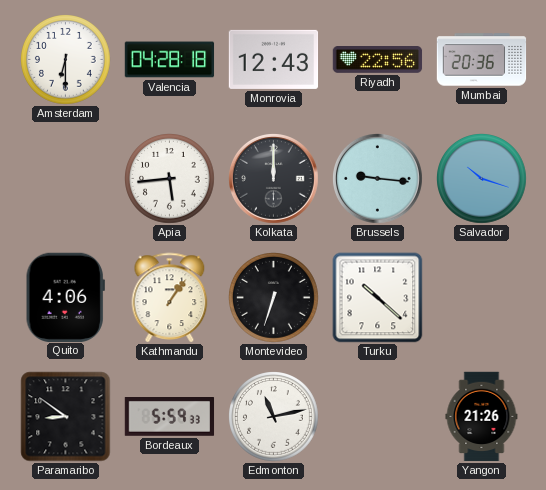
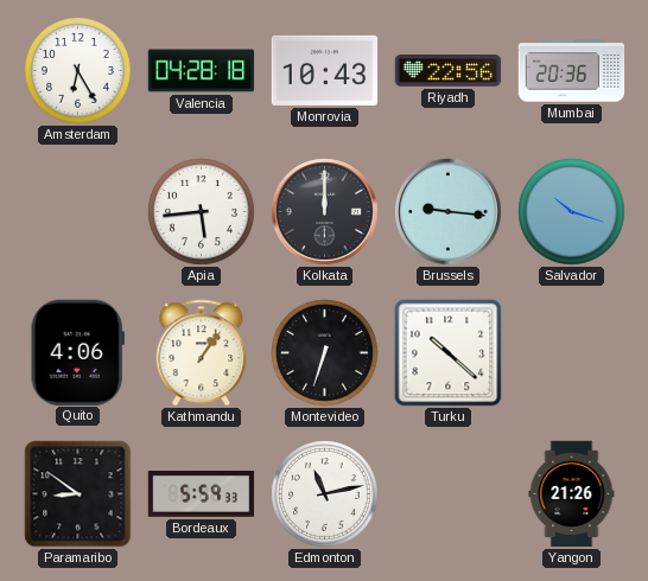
Amsterdam: 6:30 -> 6:25 (78, 71)
Monrovia: 12:43 -> 10:43 (325, 70)
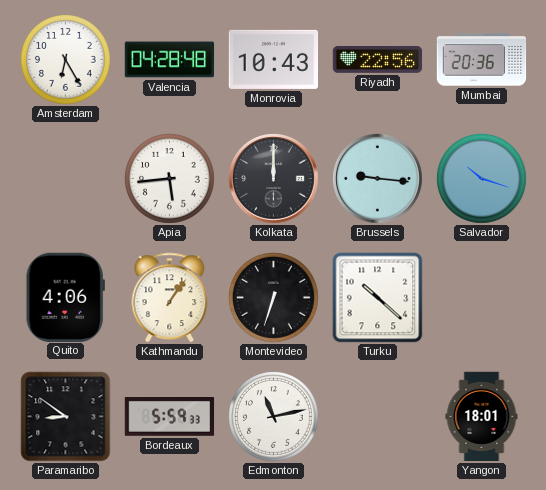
Valencia: 04:28:18 -> 04:28:48 (170, 60)
Yangon: 21:26 -> 18:01 (482, 417)
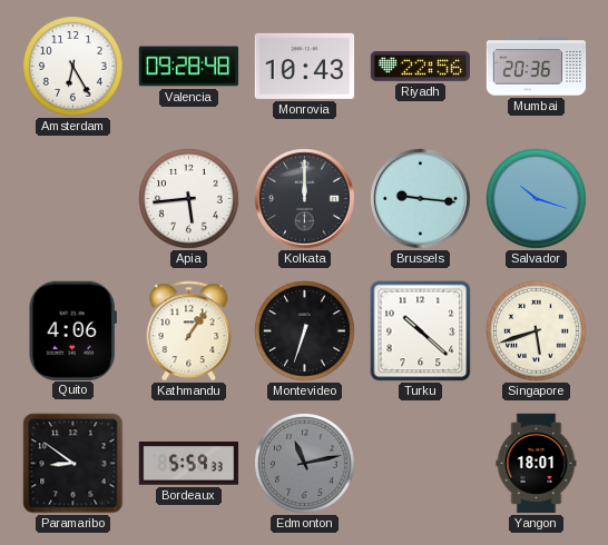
Valencia: 04:28 -> 09:28 (189, 67)
Singapore: none -> 5:42 (537, 331)
Edmonton dial: white -> grey (305, 464)
